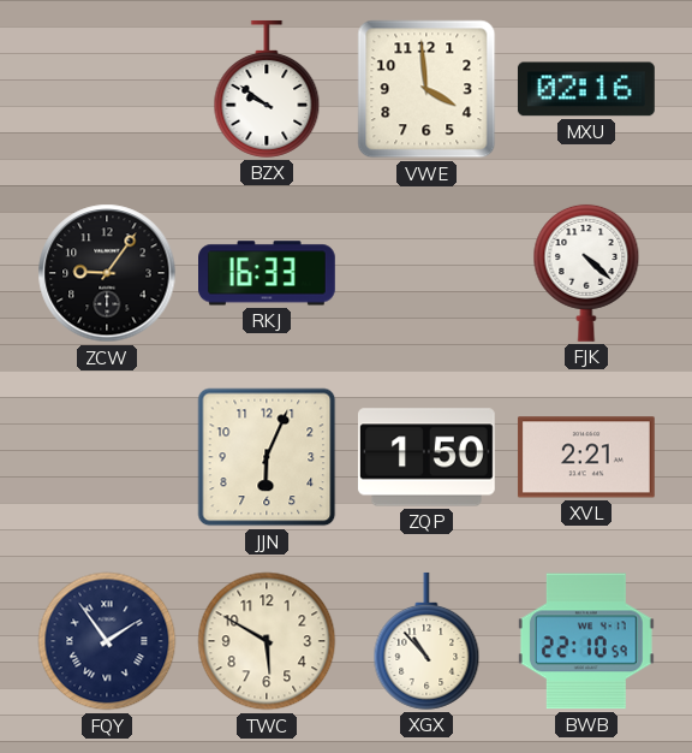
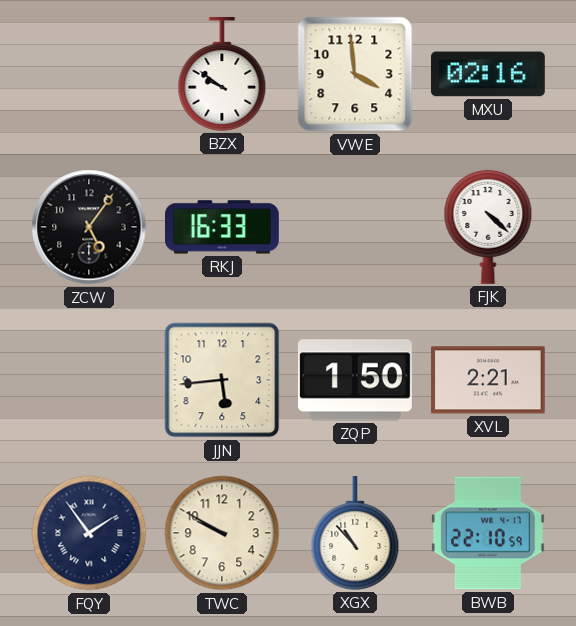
ZCW: 9:06 -> 5:06 (89, 227)
JJN: 6:04 -> 5:44 (222, 380)
TWC: 5:50 -> 9:50 (222, 533)
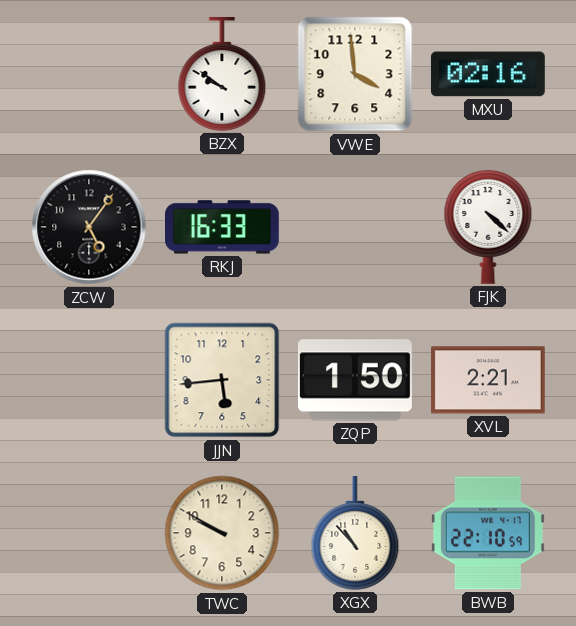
FQY: 1:54 -> none (89, 533)
